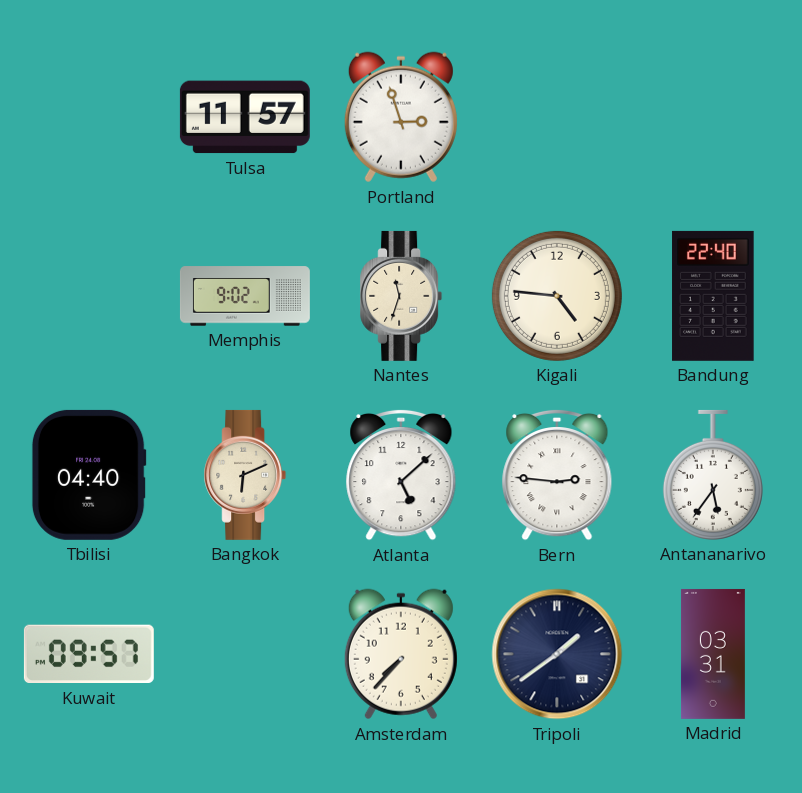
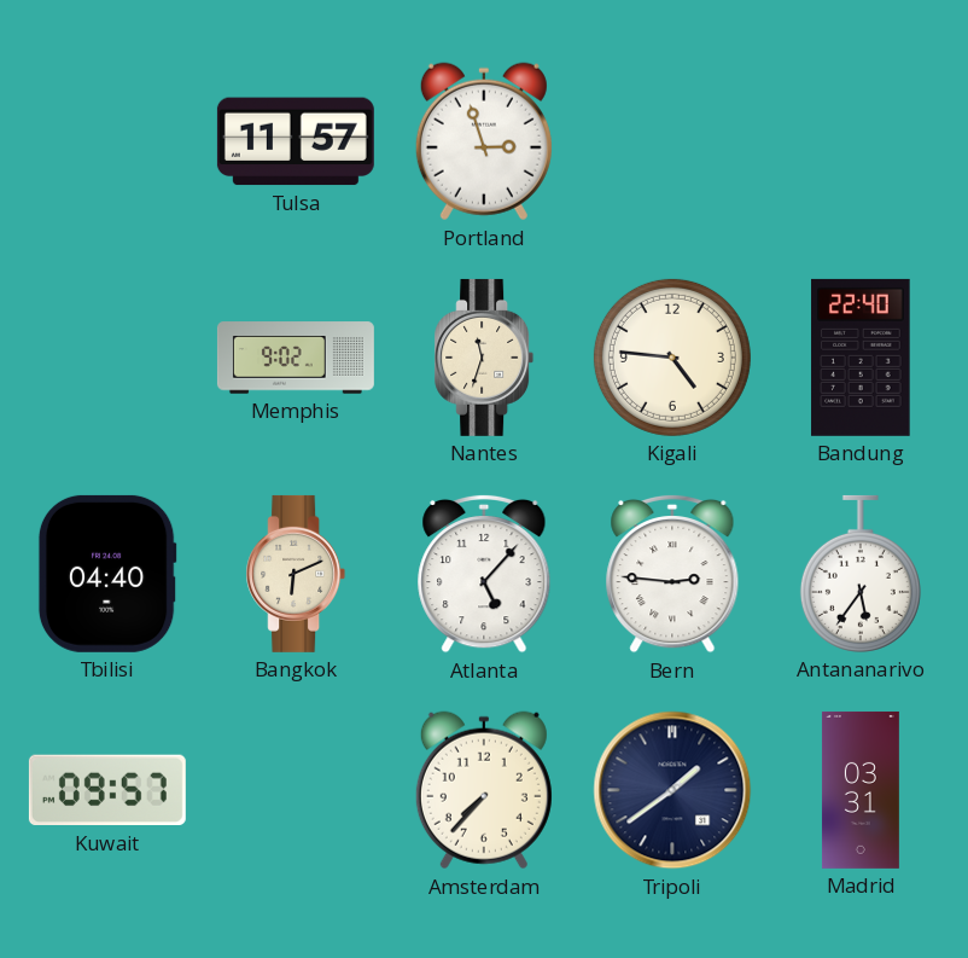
Atlanta: 5:08 -> 5:07 (484, 574)
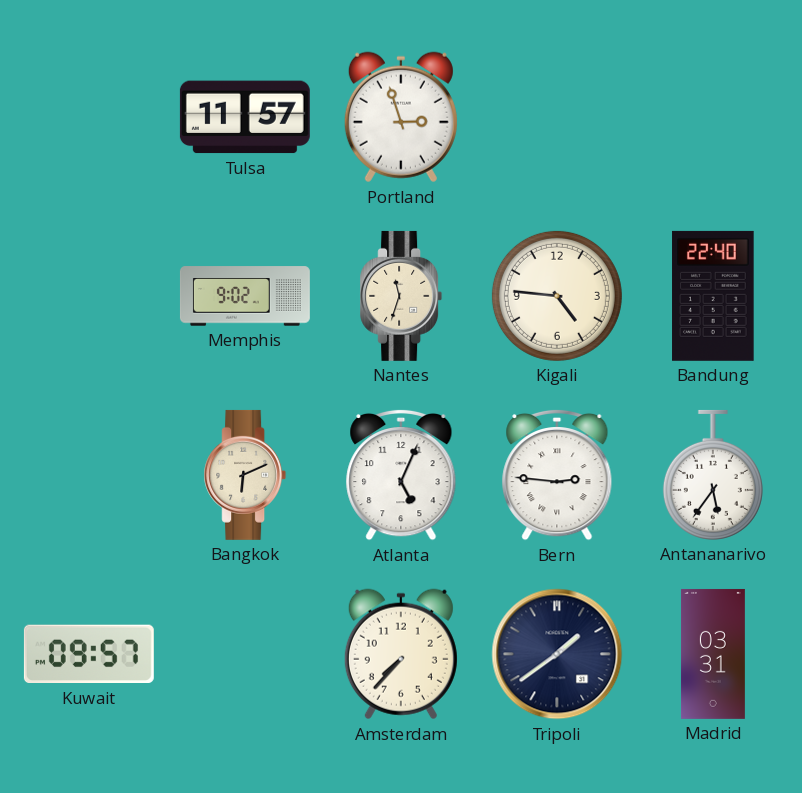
Tbilisi: 04:40 -> none (107, 574)
Atlanta: 5:07 -> 5:04 (401, 475)
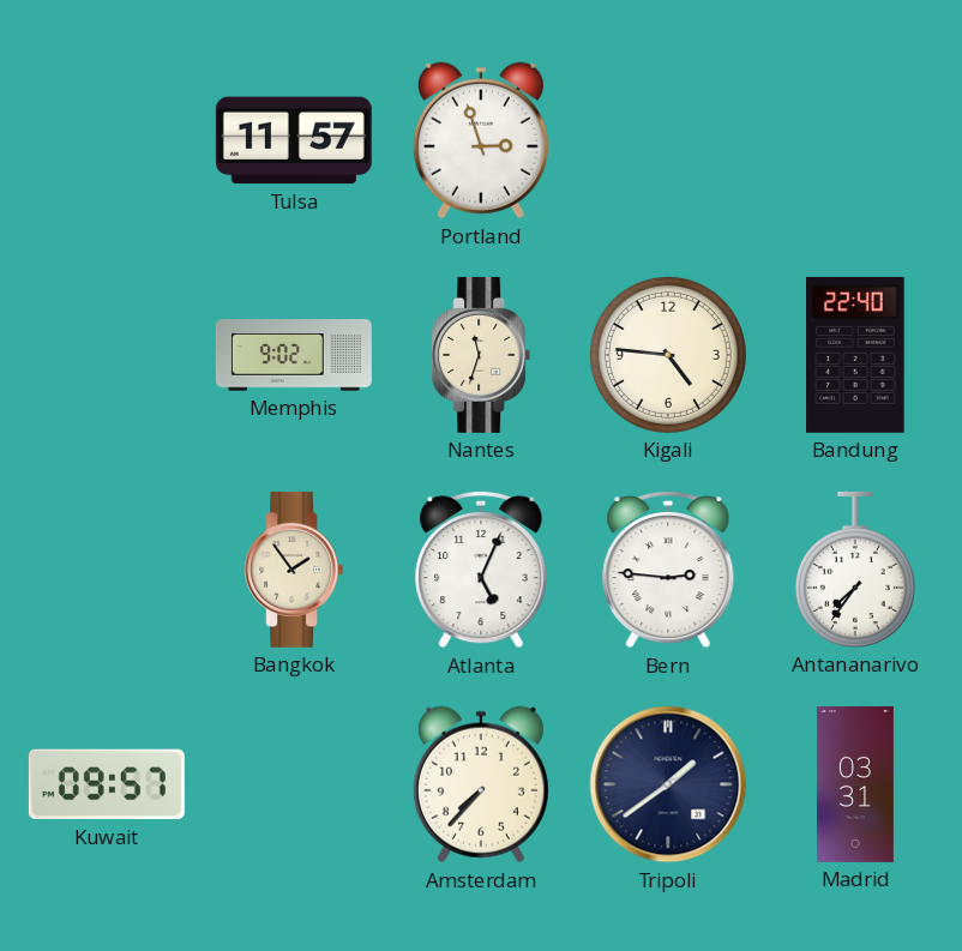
Bangkok: 6:11 -> 1:54 (294, 570)
Antananarivo: 5:36 -> 7:36 (855, 570)
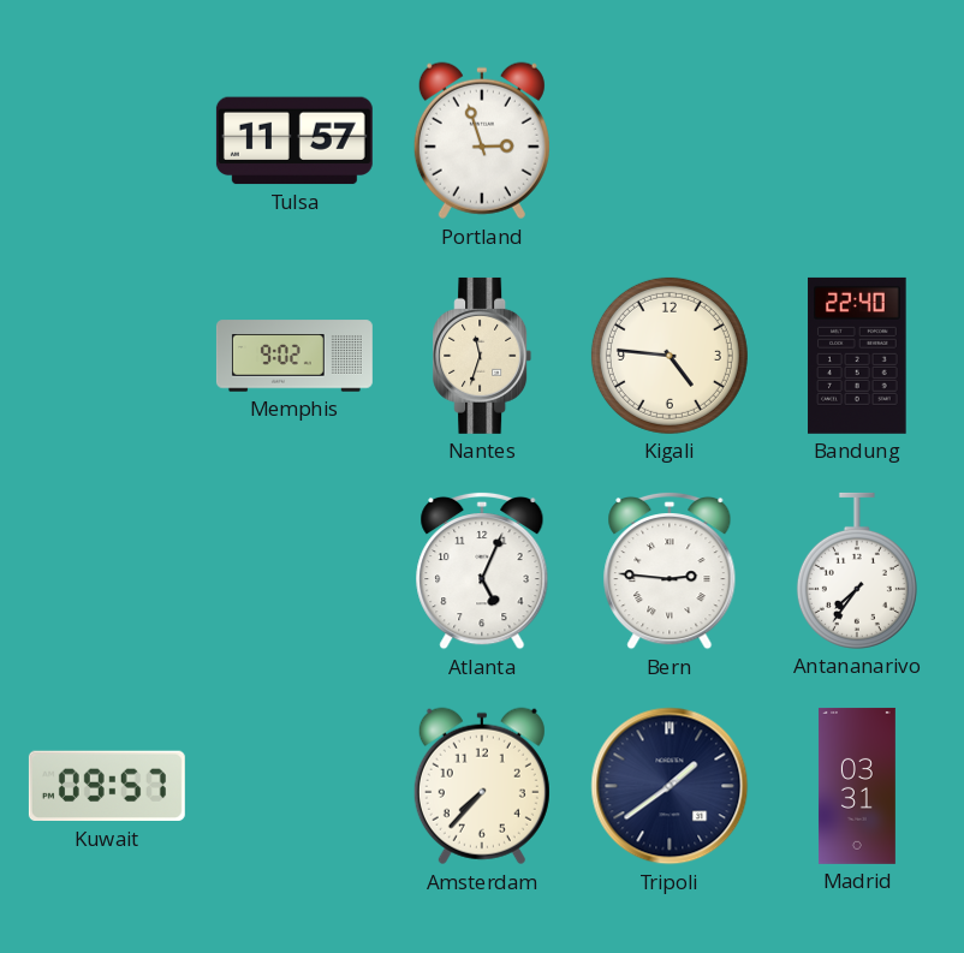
Bangkok: 1:54 -> none (294, 570)
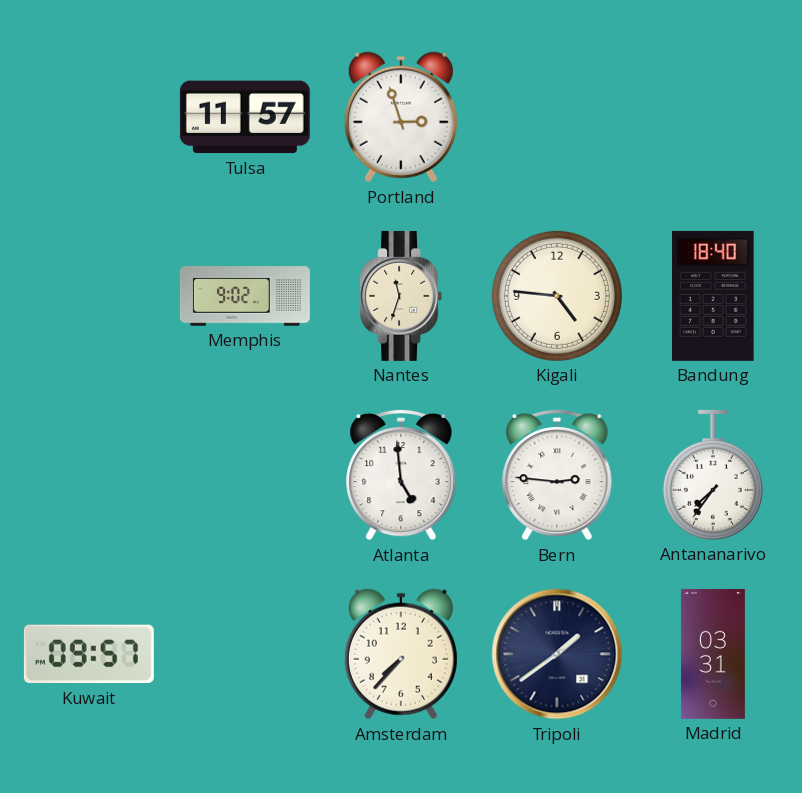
Bandung: 22:40 -> 18:40 (713, 296)
Atlanta: 5:04 -> 4:59 (401, 475)
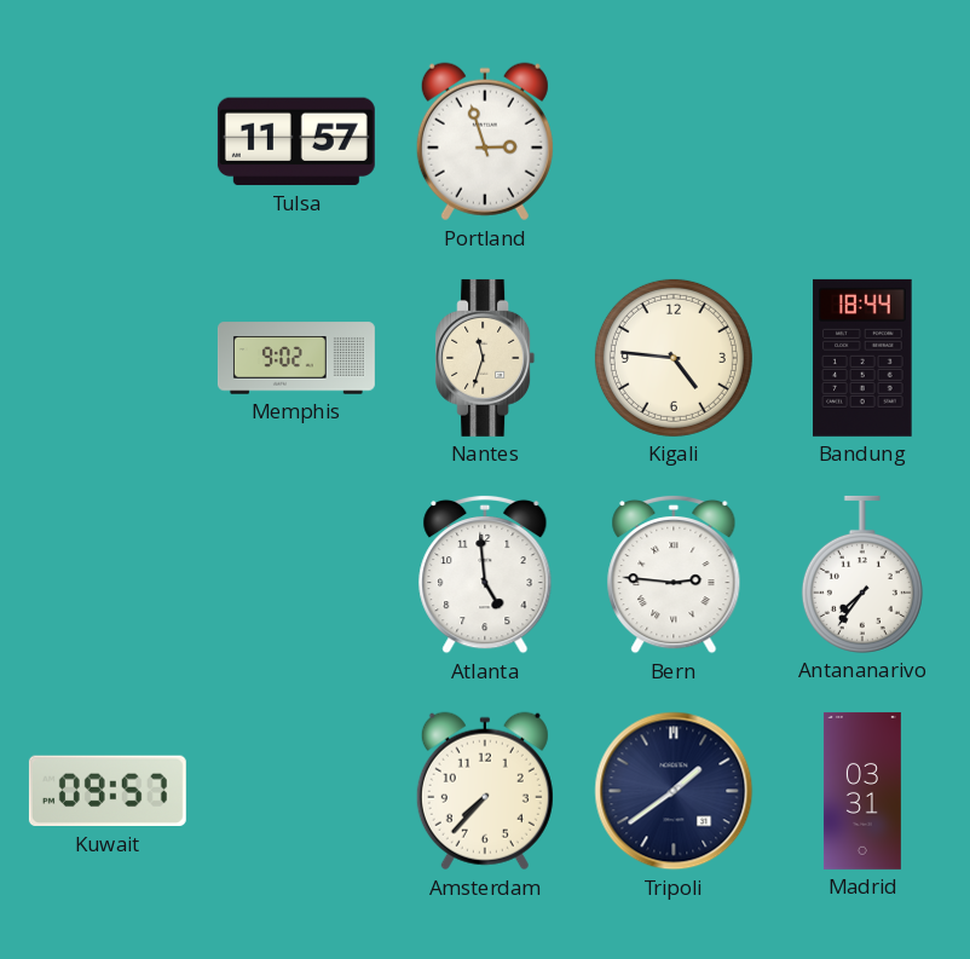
Bandung: 18:40 -> 18:44 (862, 358)
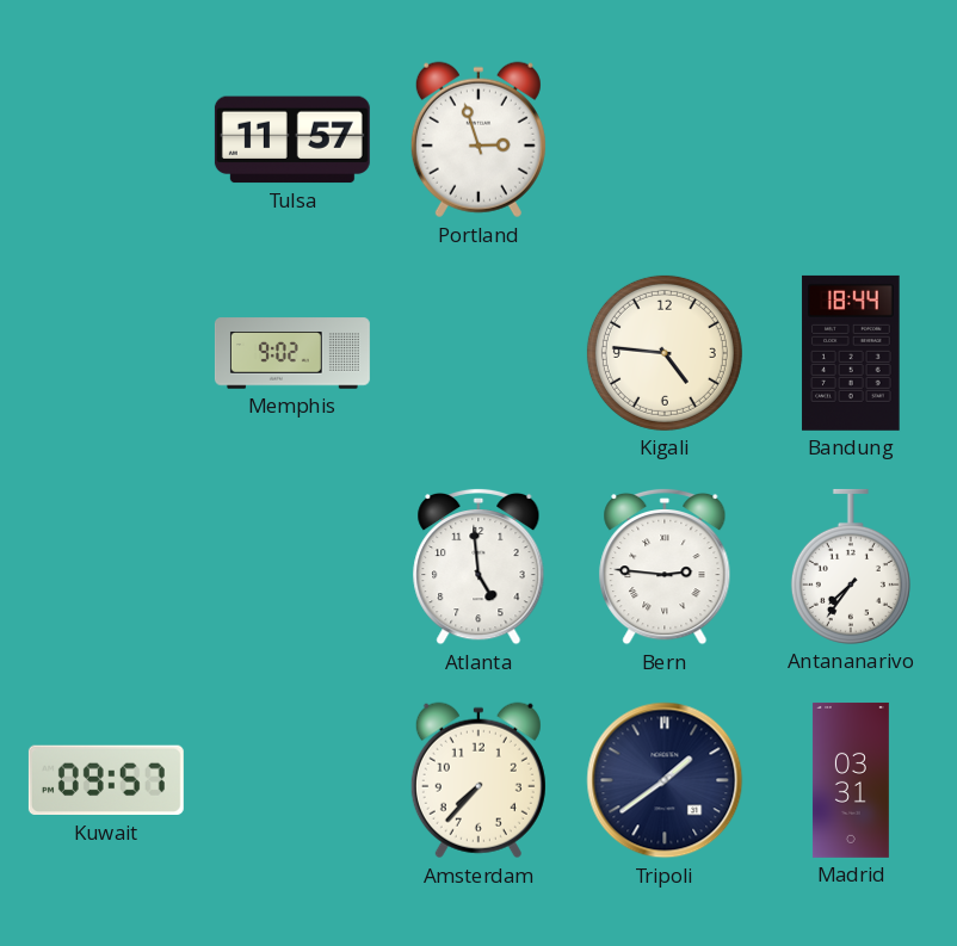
Nantes: 11:33 -> none (485, 358)
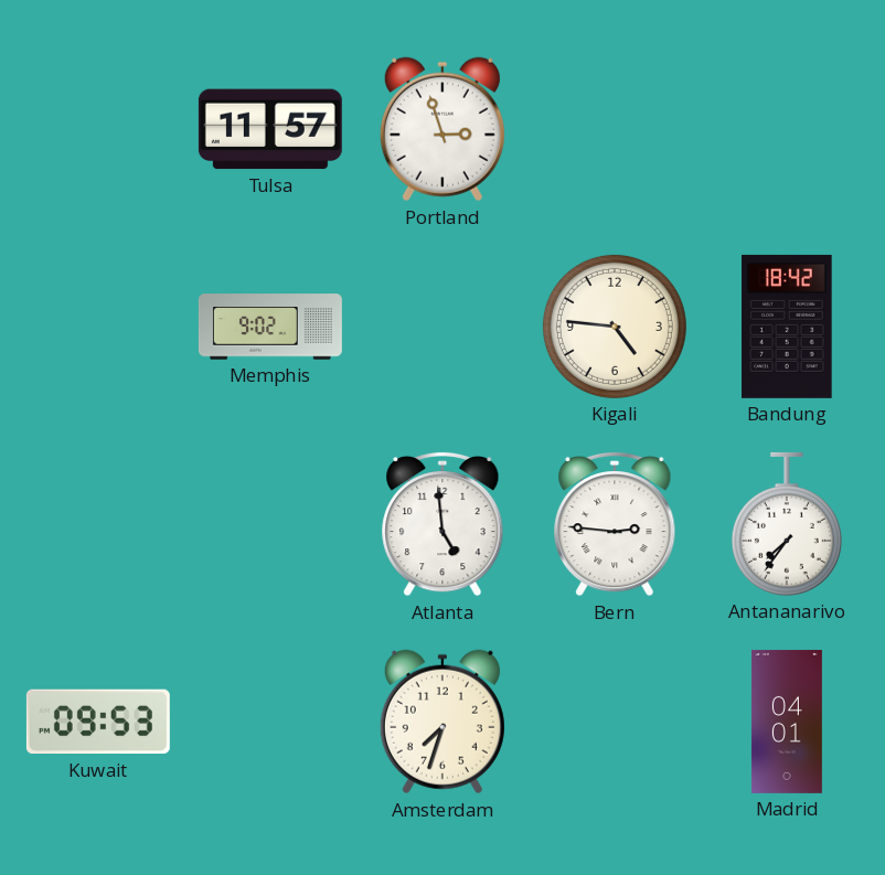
Bandung: 18:44 -> 18:42 (787, 327)
Kuwait: 09:57 -> 09:53 (98, 722)
Amsterdam: 7:37 -> 7:33 (442, 722)
Tripoli: 1:39 -> none (665, 780)
Madrid: 03:31 -> 04:01 (787, 722)
